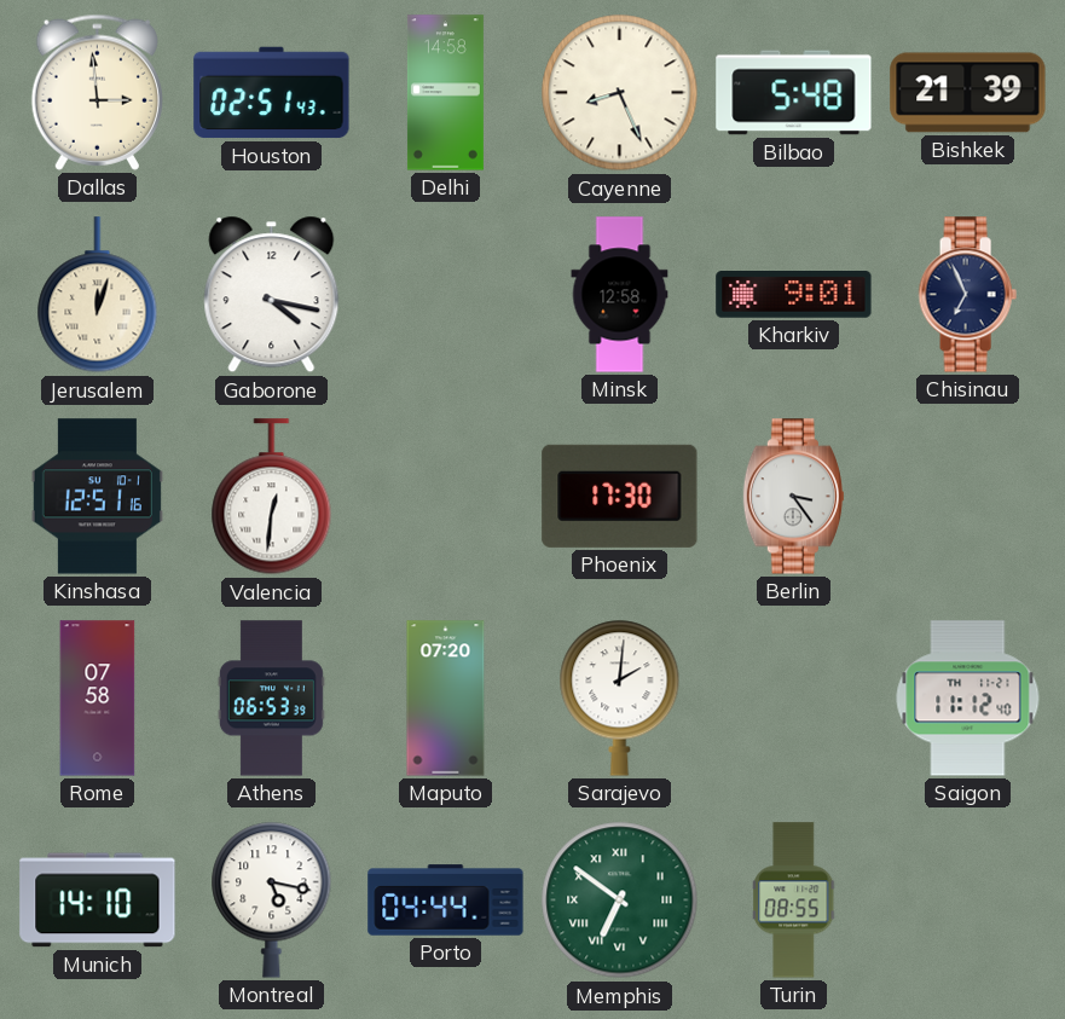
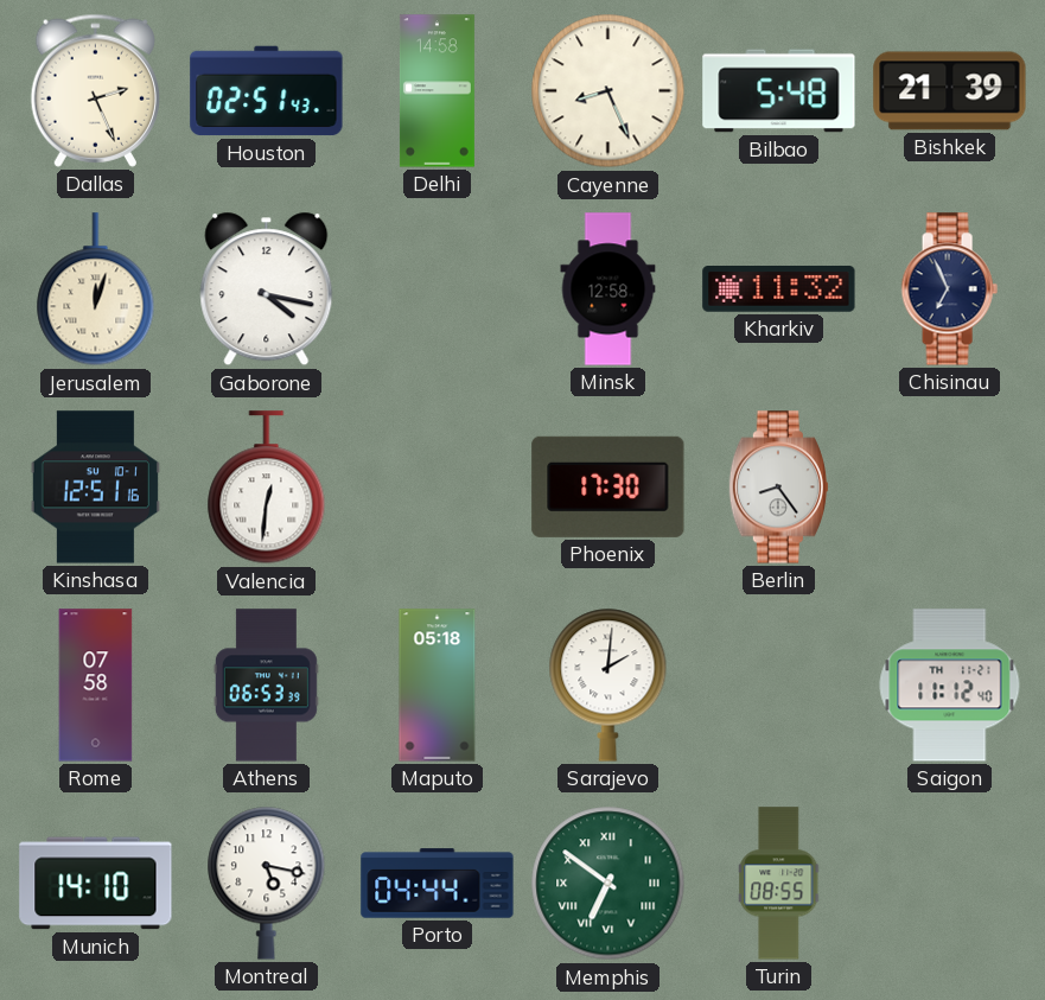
Dallas: 2:59 -> 2:26 (95, 90)
Kharkiv: 9:01 -> 11:32 (779, 289)
Berlin: 3:24 -> 8:24 (778, 488)
Maputo: 07:20 -> 05:18 (438, 686)
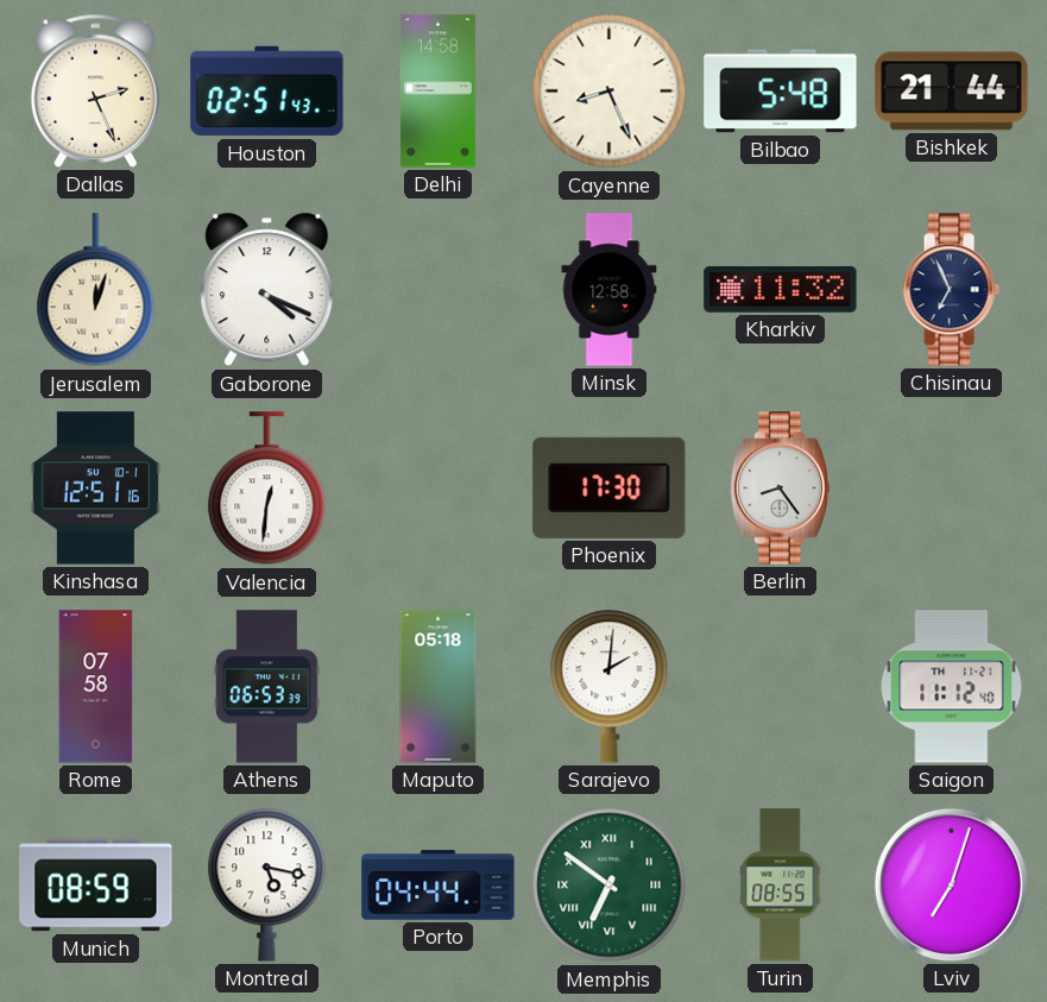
Bishkek: 21:39 -> 21:44 (952, 92)
Gaborone: 4:17 -> 4:19 (267, 290)
Munich: 14:10 -> 08:59 (96, 886)
Lviv: none -> 7:03 (951, 884)
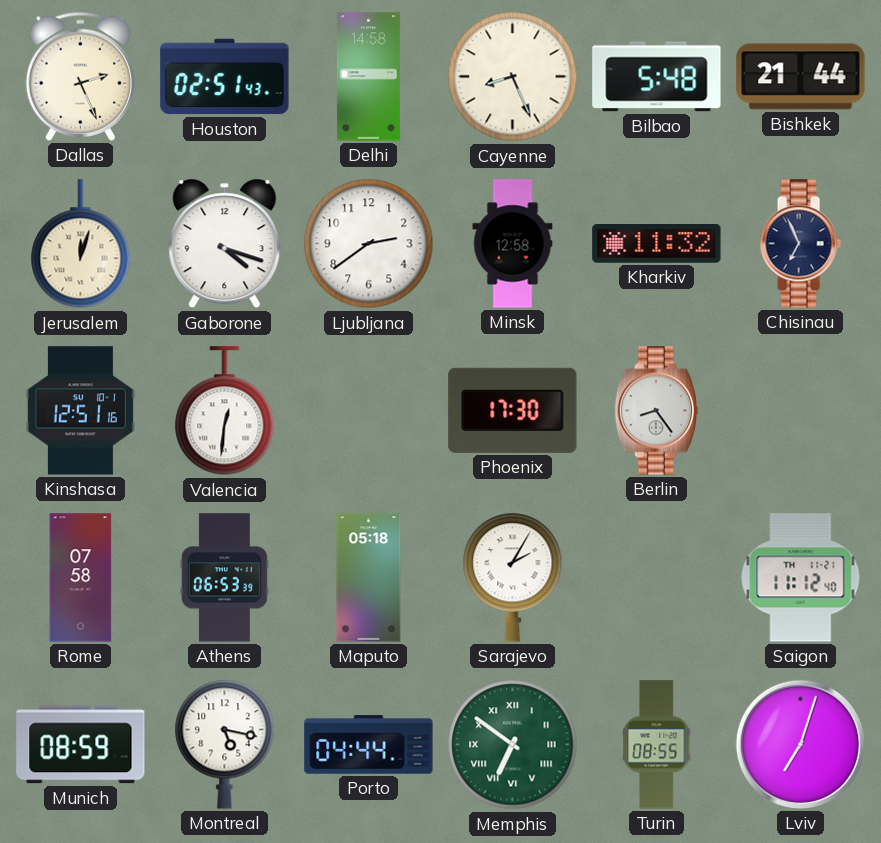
Gaborone: 4:19 -> 4:18 (225, 244)
Ljubljana: none -> 2:39 (369, 244)
Sarajevo: 2:01 -> 2:05 (513, 577)
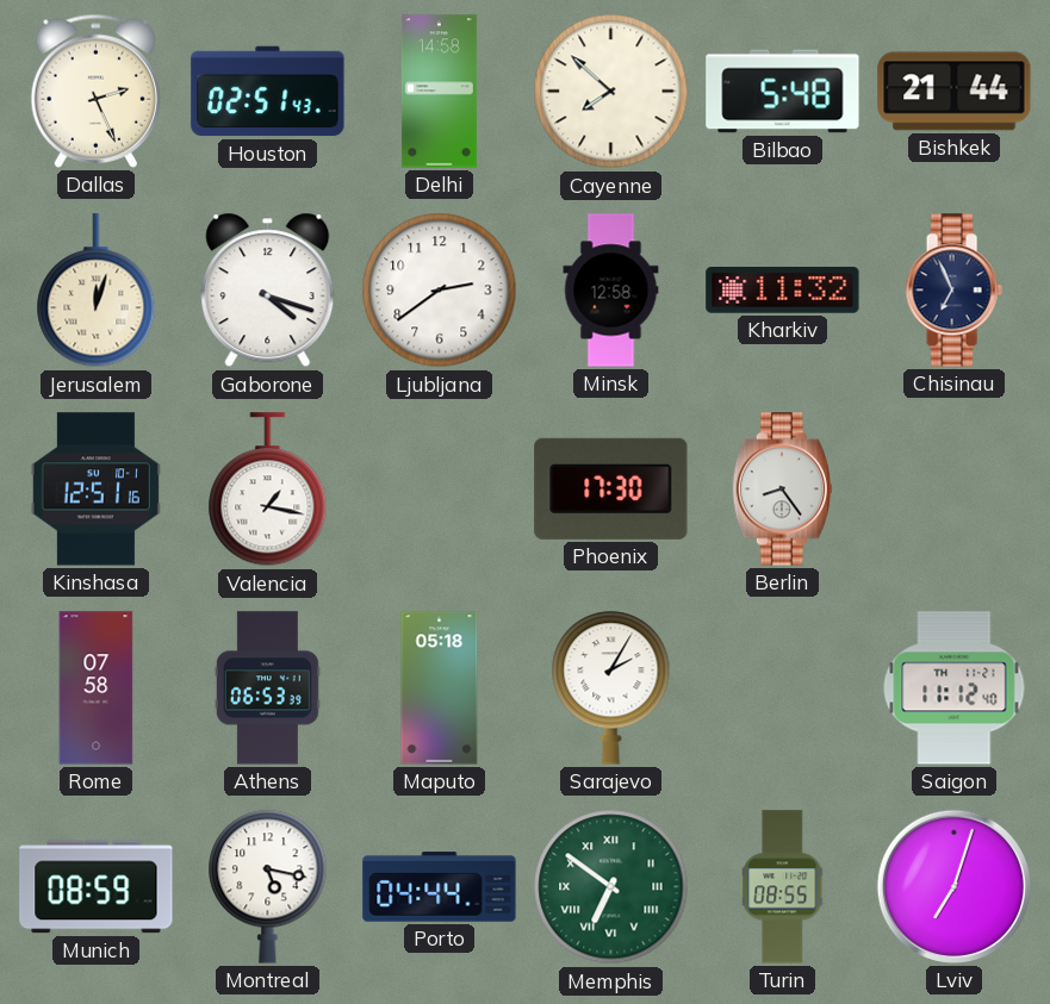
Cayenne: 8:26 -> 7:52 (611, 92)
Valencia: 12:31 -> 1:17 (268, 489)
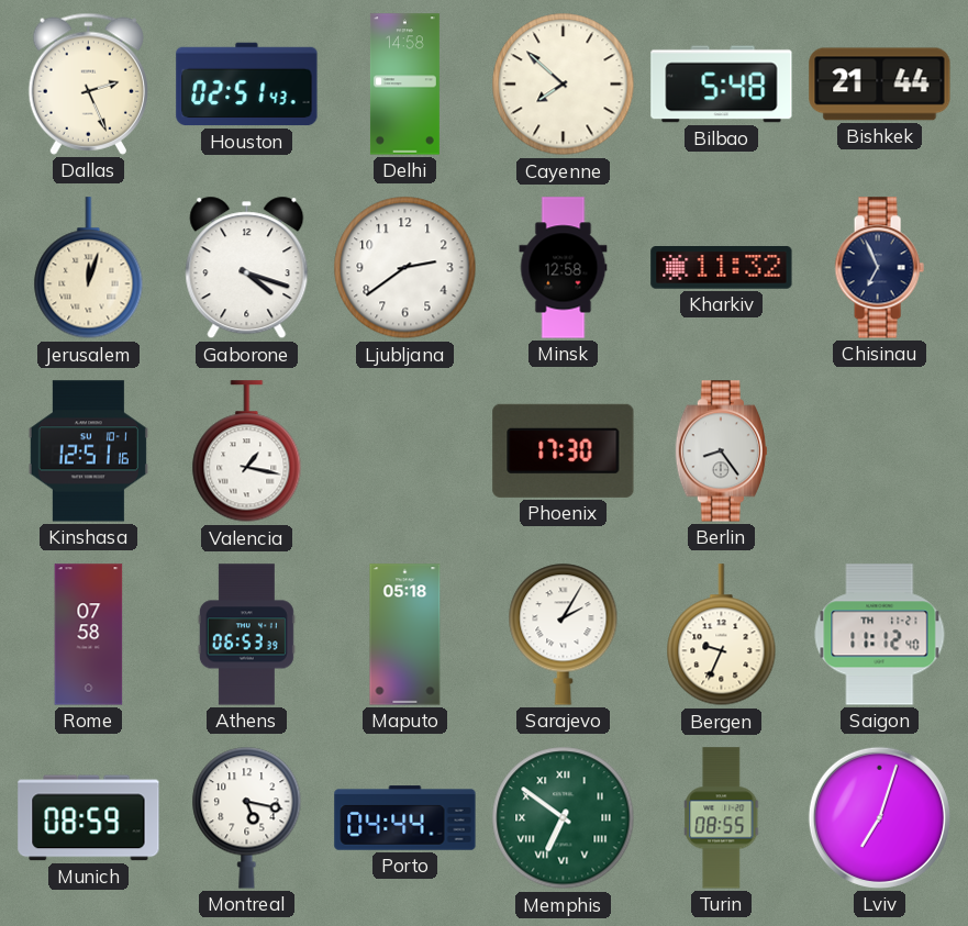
Bergen: none -> 9:34 (722, 635)
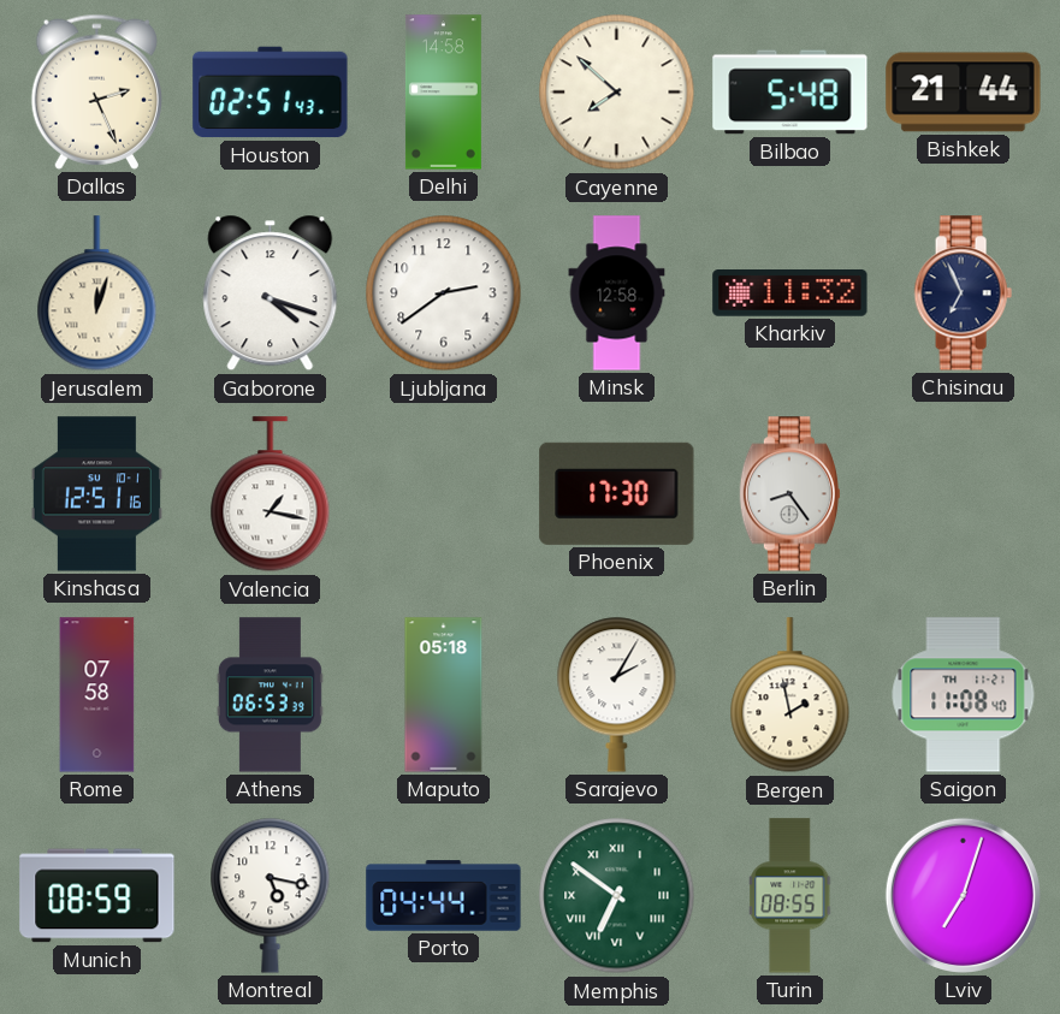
Bergen: 9:34 -> 1:58 (790, 695)
Saigon: 11:12 -> 11:08 (964, 695)
